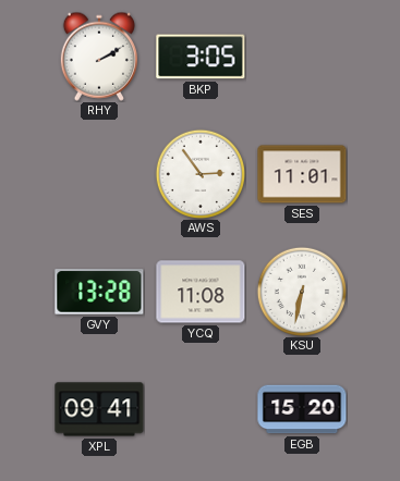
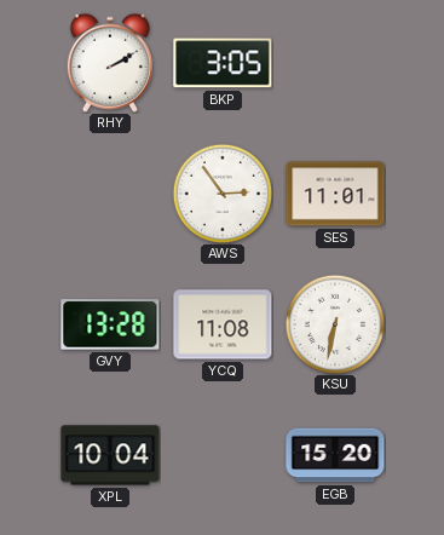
XPL: 09:41 -> 10:04 (110, 455)
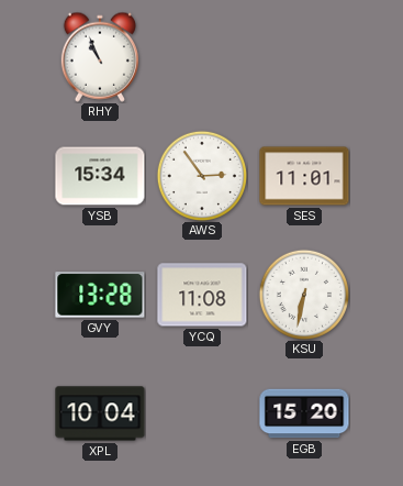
RHY: 2:10 -> 10:56 (100, 57)
BKP: 3:05 -> none (223, 63)
YSB: none -> 15:34 (100, 176)
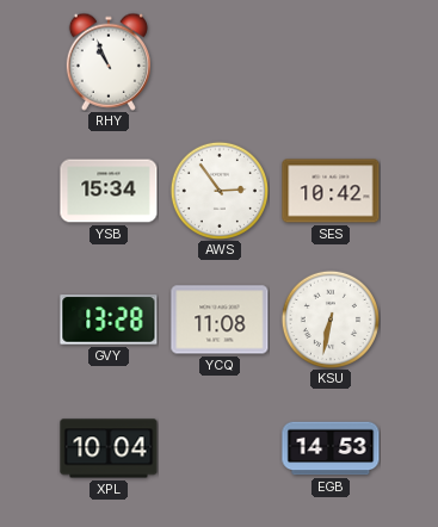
SES: 11:01 -> 10:42 (331, 191)
EGB: 15:20 -> 14:53 (331, 448)
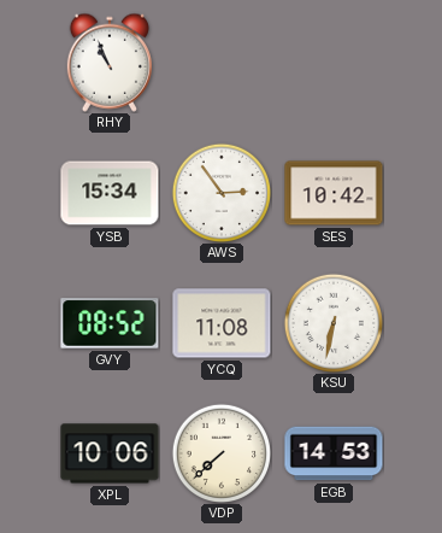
GVY: 13:28 -> 08:52 (110, 323)
XPL: 10:04 -> 10:06 (110, 453)
VDP: none -> 7:38 (220, 452)
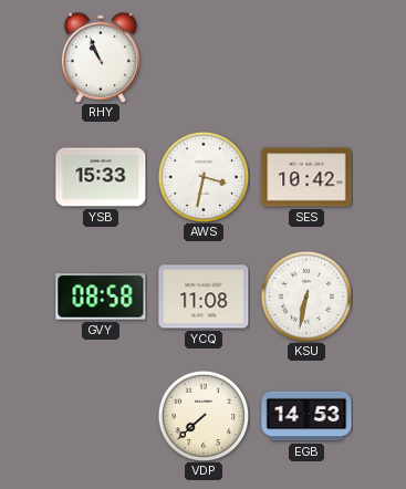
YSB: 15:34 -> 15:33 (101, 177)
AWS: 2:54 -> 3:32 (202, 176)
GVY: 08:52 -> 08:58 (101, 296)
XPL: 10:06 -> none (110, 453)
